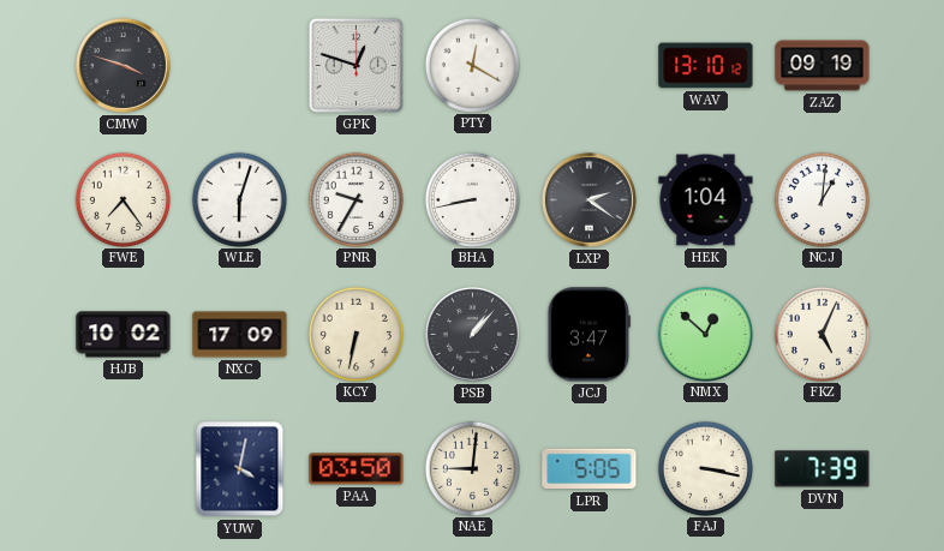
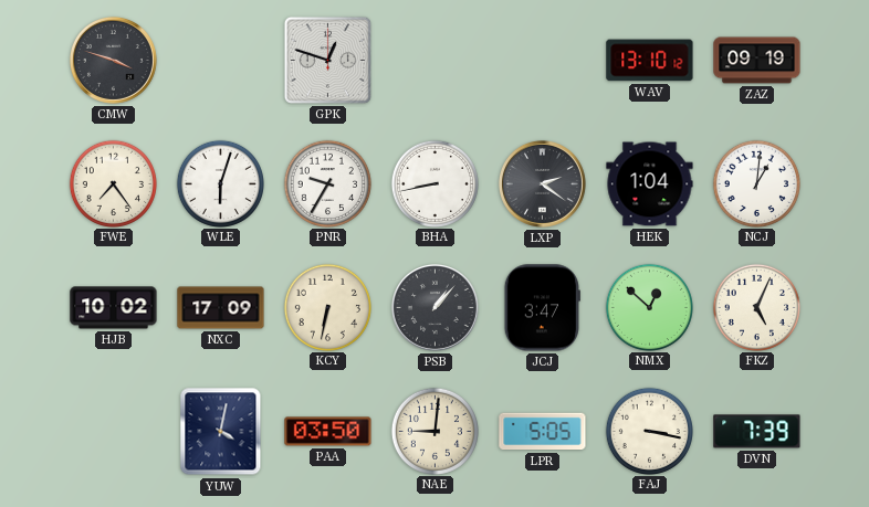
PTY: 12:20 -> none (472, 65)
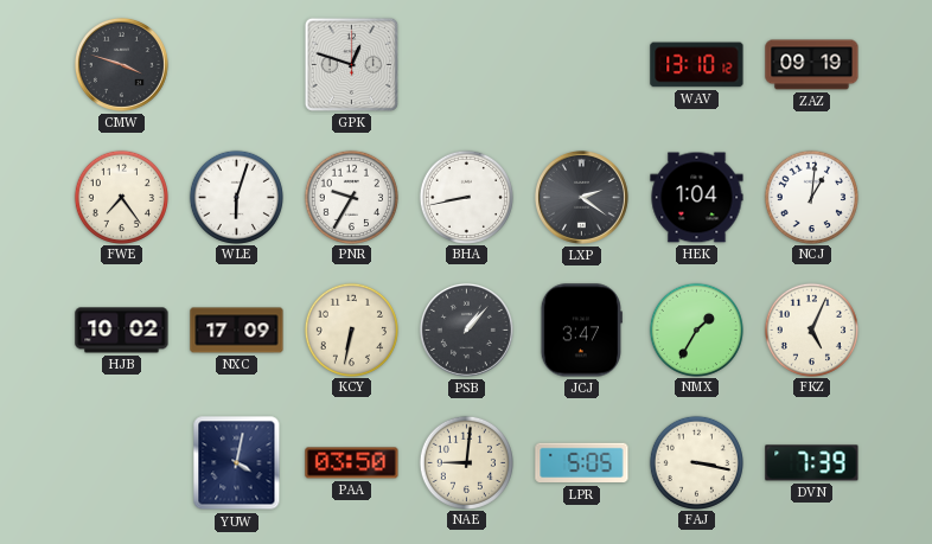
NMX: 12:52 -> 1:35 (696, 329)
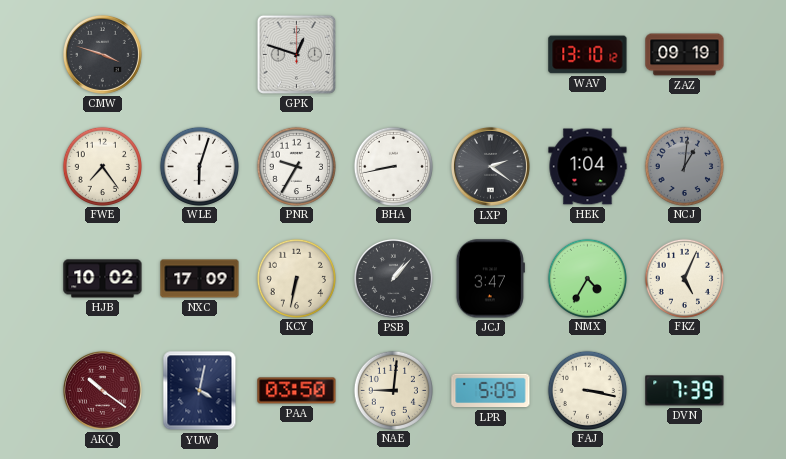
NCJ dial: white -> grey (684, 166)
NMX: 1:35 -> 4:35 (587, 278)
AKQ: none -> 10:21 (102, 390)
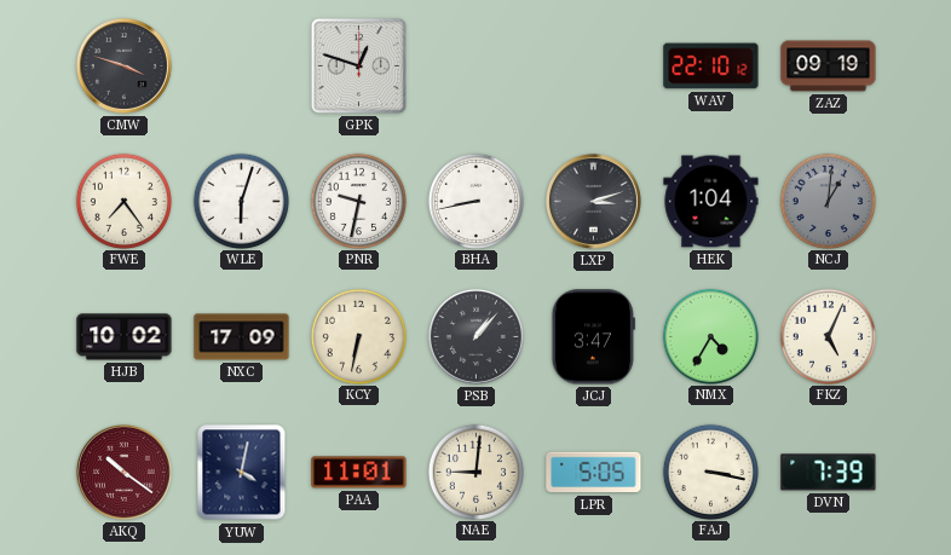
WAV: 13:10 -> 22:10 (711, 67)
PNR: 9:35 -> 9:32 (358, 201)
LXP: 2:21 -> 3:12 (593, 201)
PAA: 03:50 -> 11:01 (359, 473)
